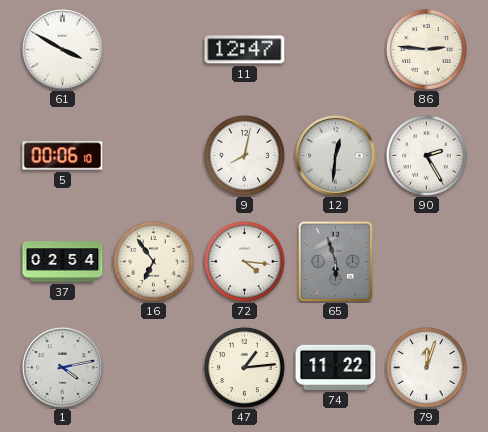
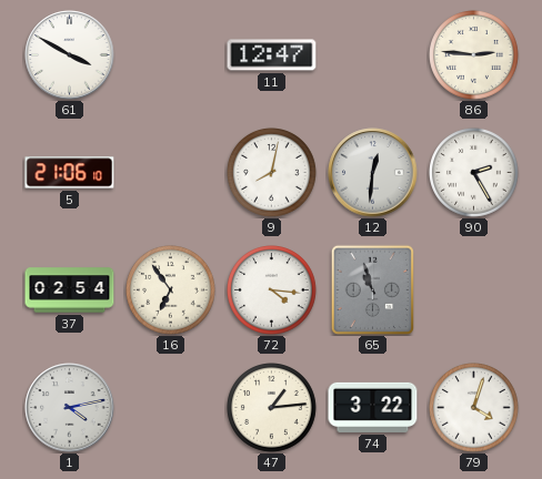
5: 00:06 -> 21:06 (70, 173)
65: 5:57 -> 10:57 (372, 289)
74: 11:22 -> 3:22 (373, 407)
79: 12:03 -> 4:03 (474, 408)
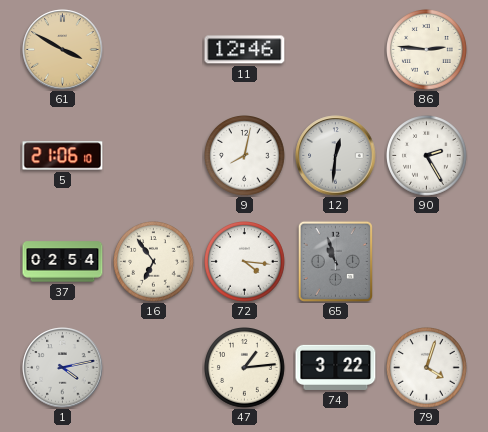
61 dial: white -> champagne (63, 50)
11: 12:47 -> 12:46 (245, 50)
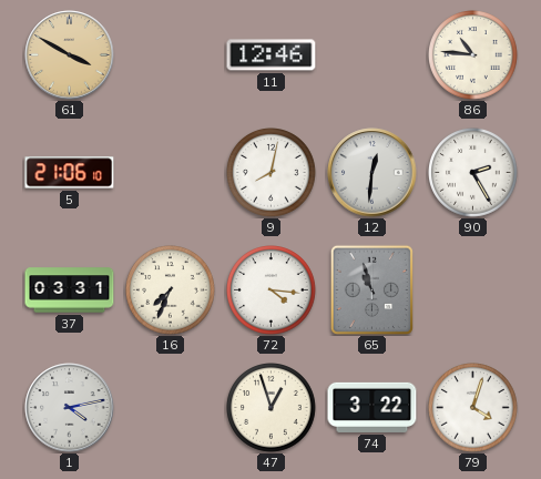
86: 2:46 -> 10:46 (473, 55)
37: 02:54 -> 03:31 (70, 291)
16: 6:54 -> 7:34 (171, 291)
47: 1:14 -> 12:57 (272, 408)
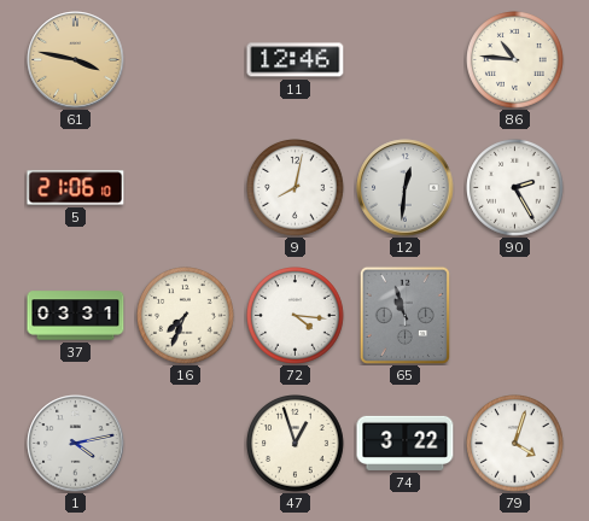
61: 3:50 -> 3:47 (76, 60)
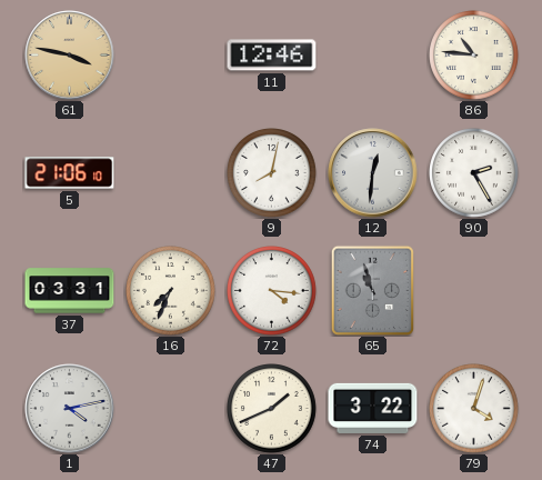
47: 12:57 -> 1:41 (272, 409)
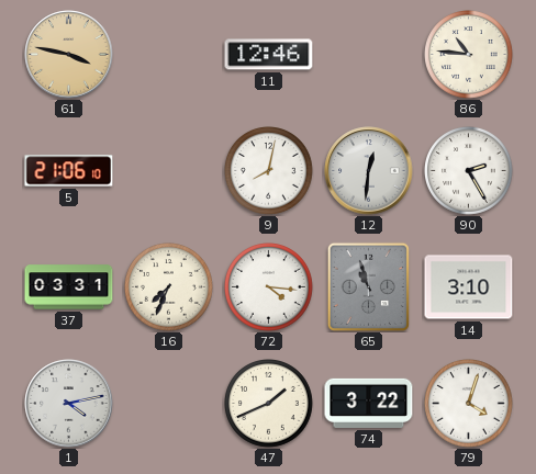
14: none -> 3:10 (469, 287)
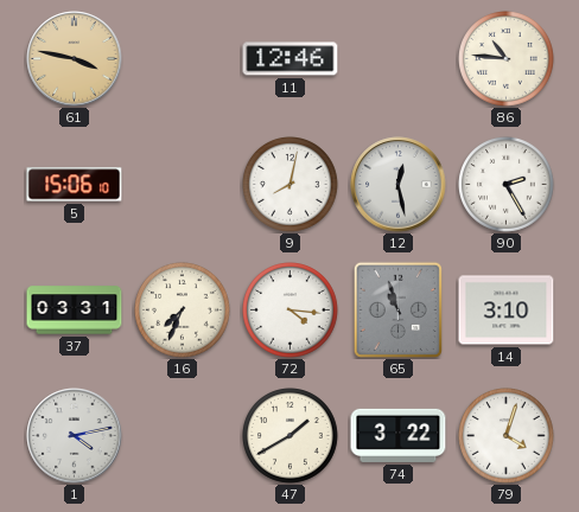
5: 21:06 -> 15:06 (75, 185)
12: 12:31 -> 12:28 (399, 185)
47: 1:41 -> 1:40 (291, 436)
